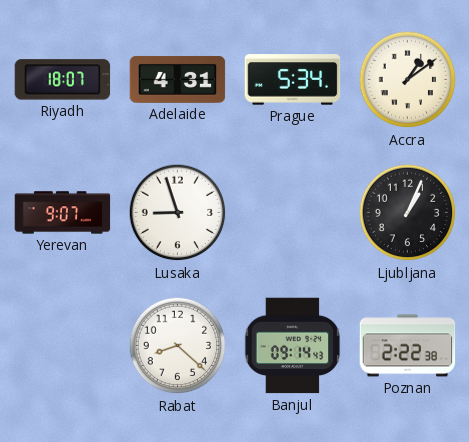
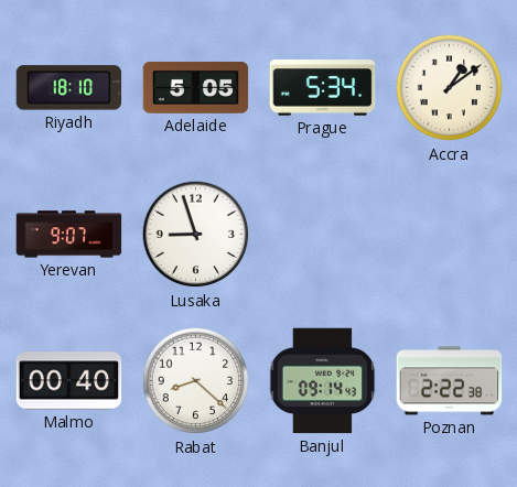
Riyadh: 18:07 -> 18:10 (69, 88)
Adelaide: 4:31 -> 5:05 (196, 87)
Ljubljana: 1:04 -> none (408, 213)
Malmo: none -> 00:40 (69, 381)
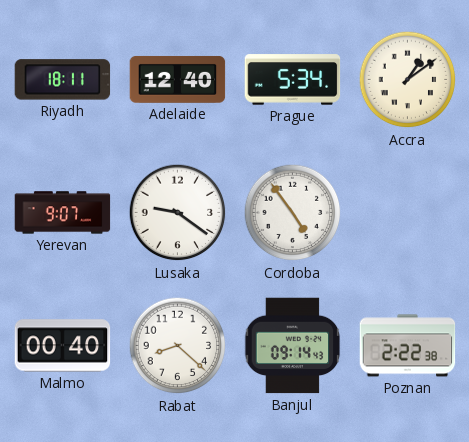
Riyadh: 18:10 -> 18:11 (63, 80)
Adelaide: 5:05 -> 12:40 (178, 79)
Lusaka: 8:57 -> 9:21 (178, 213)
Cordoba: none -> 4:54 (293, 213)
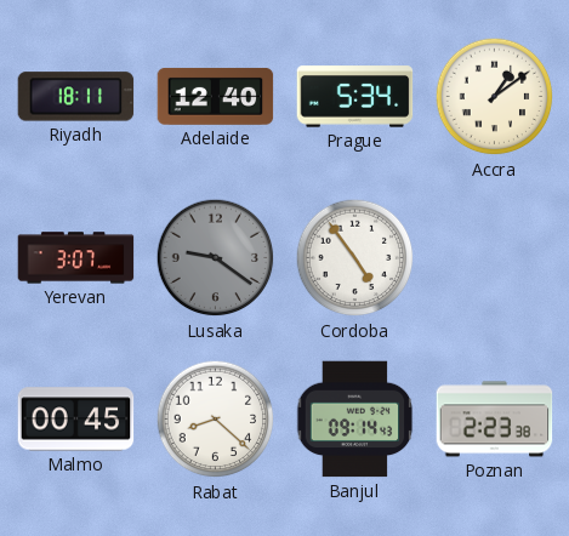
Yerevan: 9:07 -> 3:07 (76, 258)
Lusaka dial: white -> grey (216, 258)
Malmo: 00:40 -> 00:45 (76, 420)
Poznan: 2:22 -> 2:23 (495, 420)
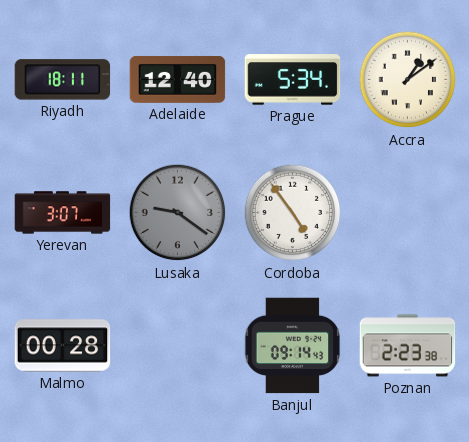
Malmo: 00:45 -> 00:28 (63, 346)
Rabat: 8:22 -> none (216, 420)
